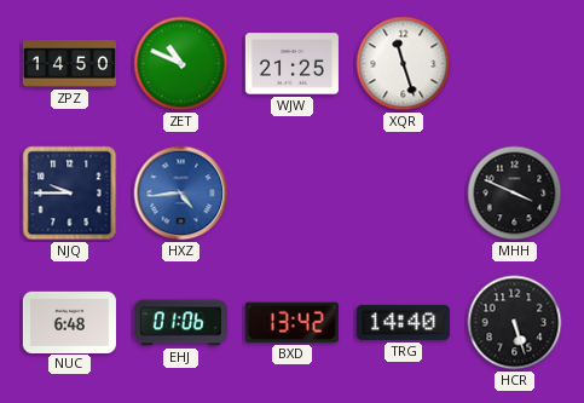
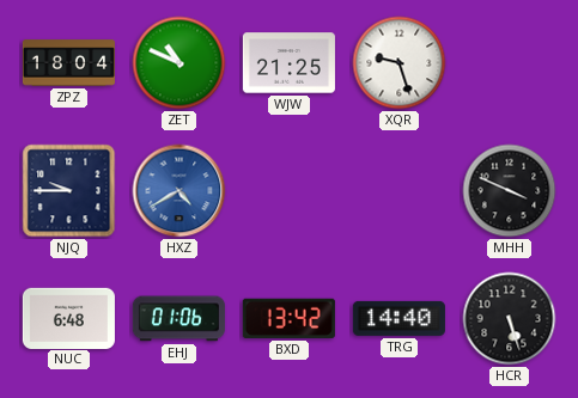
ZPZ: 14:50 -> 18:04 (68, 63)
XQR: 11:27 -> 9:27 (400, 63)
HXZ: 4:44 -> 4:40 (180, 191)
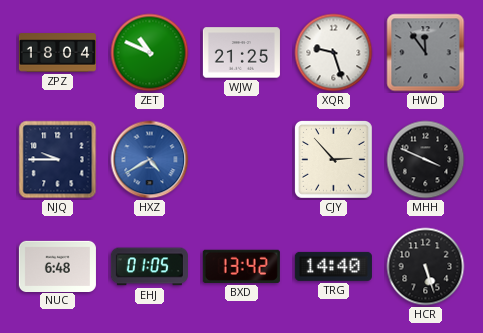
HWD: none -> 11:54 (426, 53)
CJY: none -> 2:53 (334, 160)
EHJ: 01:06 -> 01:05 (149, 267)
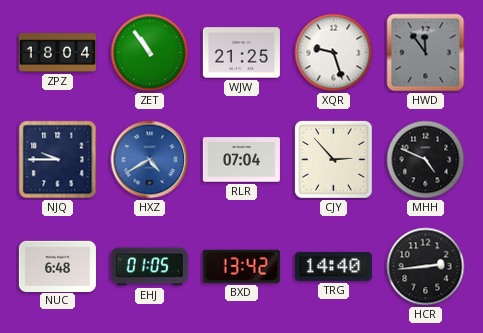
ZET: 10:49 -> 10:54 (150, 53)
RLR: none -> 07:04 (241, 160)
MHH: 3:49 -> 4:49 (426, 160)
HCR: 5:27 -> 2:44 (426, 267)
